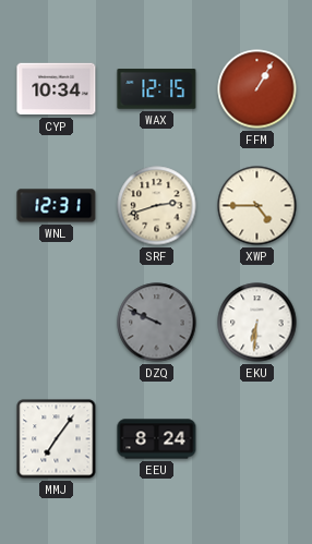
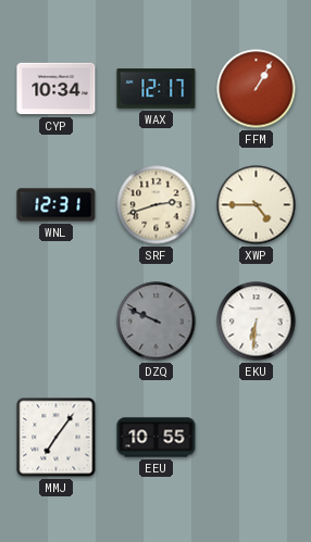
WAX: 12:15 -> 12:17 (157, 89)
EEU: 8:24 -> 10:55 (157, 438)
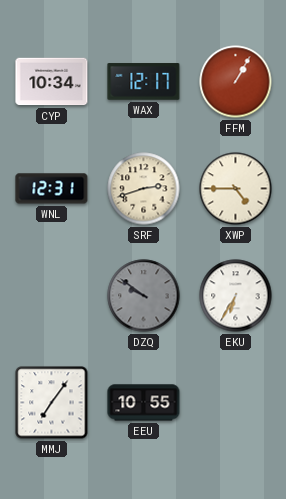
DZQ: 9:49 -> 9:51 (144, 296)
EKU: 6:31 -> 6:35 (236, 296)
